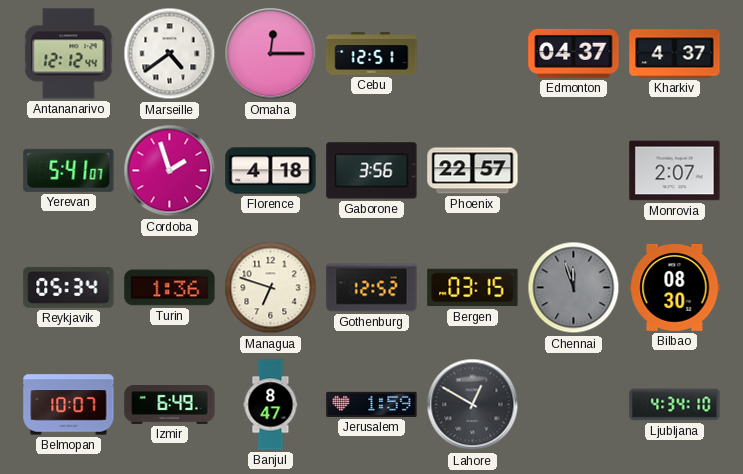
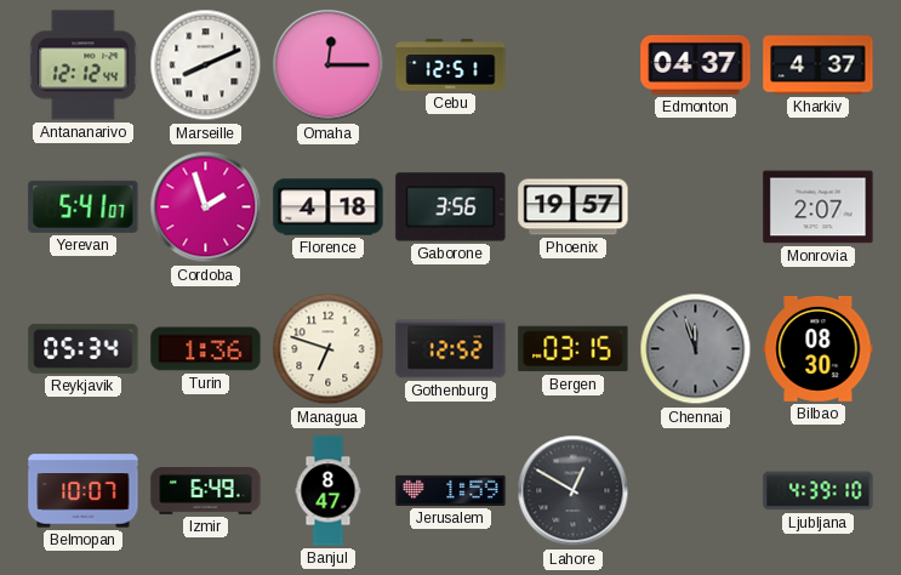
Marseille: 4:39 -> 8:11 (206, 66)
Phoenix: 22:57 -> 19:57 (574, 207)
Ljubljana: 4:34 -> 4:39 (819, 491)
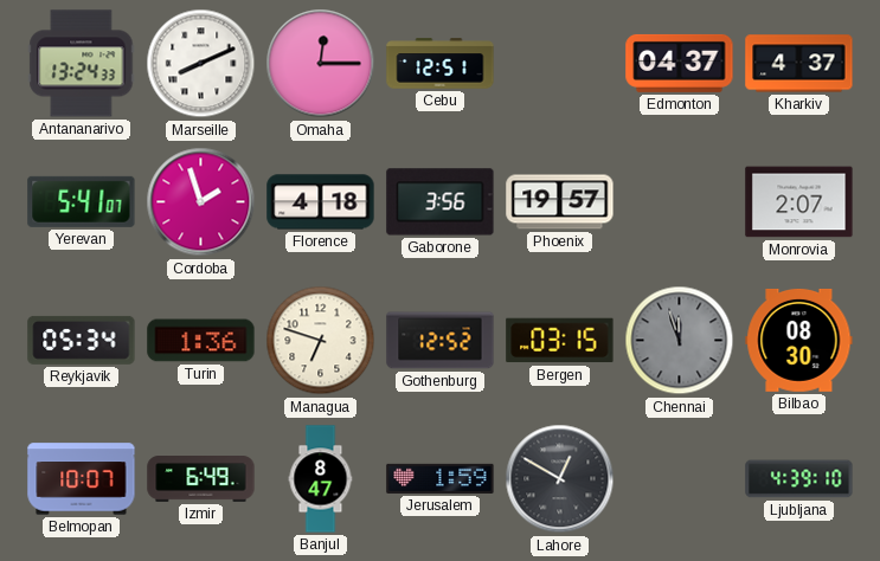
Antananarivo: 12:12 -> 13:24 (82, 64)
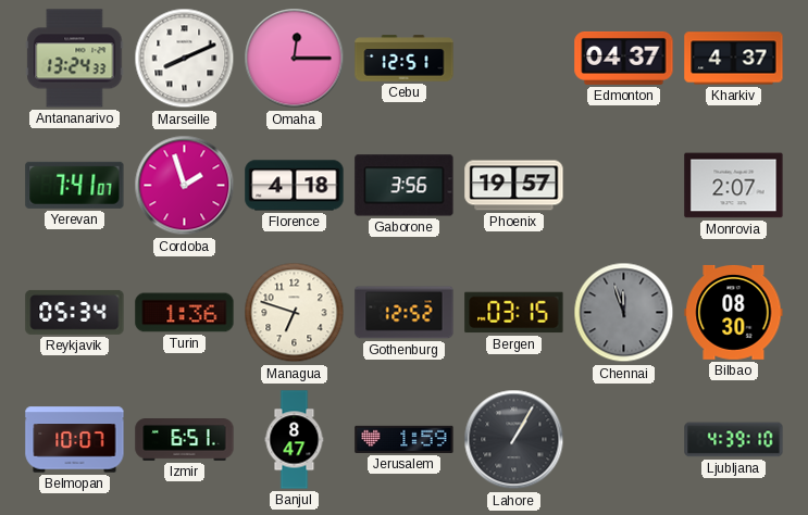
Yerevan: 5:41 -> 7:41 (75, 185)
Izmir: 6:49 -> 6:51 (185, 440)
Lahore: 12:50 -> 1:05 (514, 440)
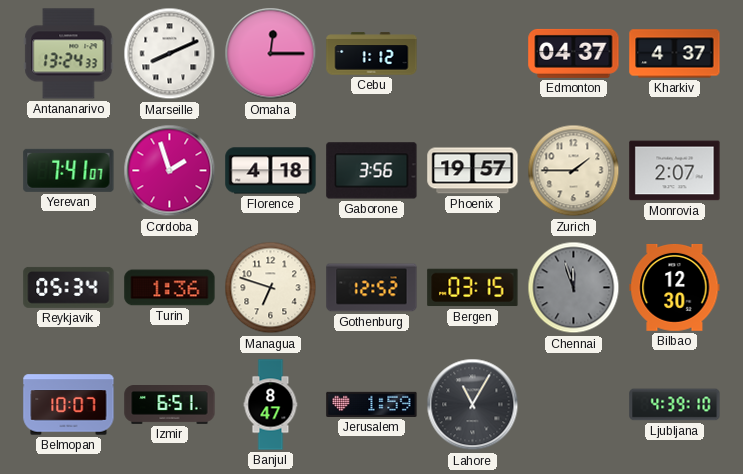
Cebu: 12:51 -> 1:12 (372, 54)
Zurich: none -> 1:45 (574, 171)
Bilbao: 08:30 -> 12:30 (675, 287)
Lahore: 1:05 -> 11:05 (473, 405)
